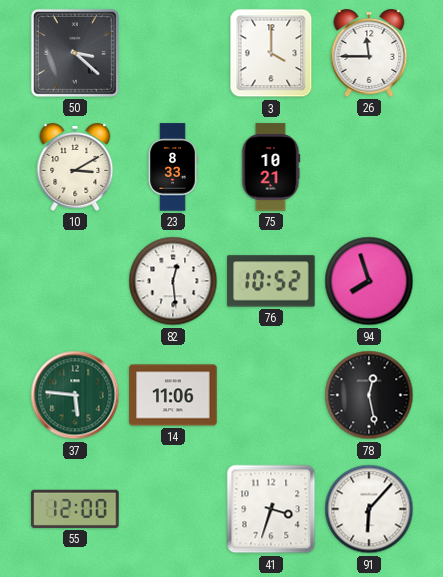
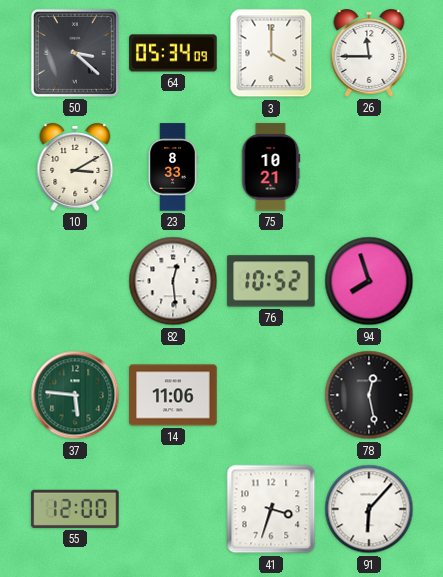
64: none -> 05:34 (173, 53)
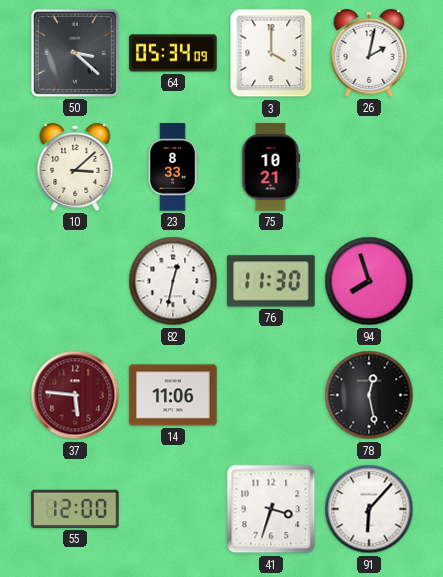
26: 11:45 -> 2:02 (369, 54)
10: 3:10 -> 3:08 (75, 168)
82: 12:29 -> 12:32 (173, 281)
76: 10:52 -> 11:30 (271, 281)
37 dial: green -> burgundy (75, 395)
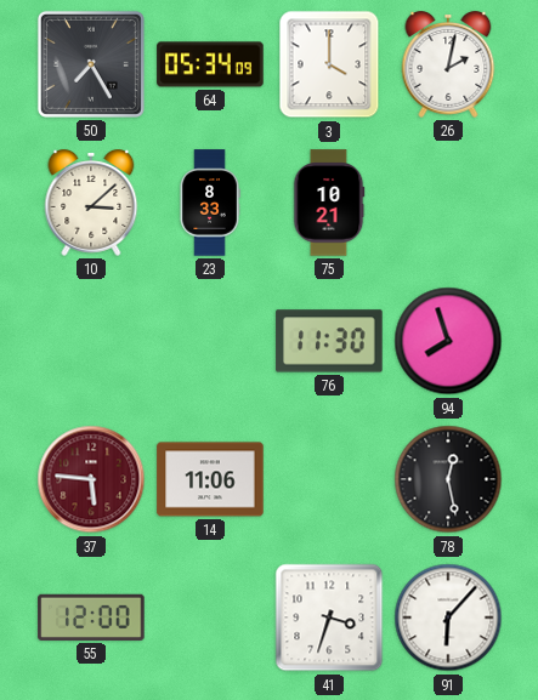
50: 3:22 -> 7:25 (91, 64)
82: 12:32 -> none (173, 281)
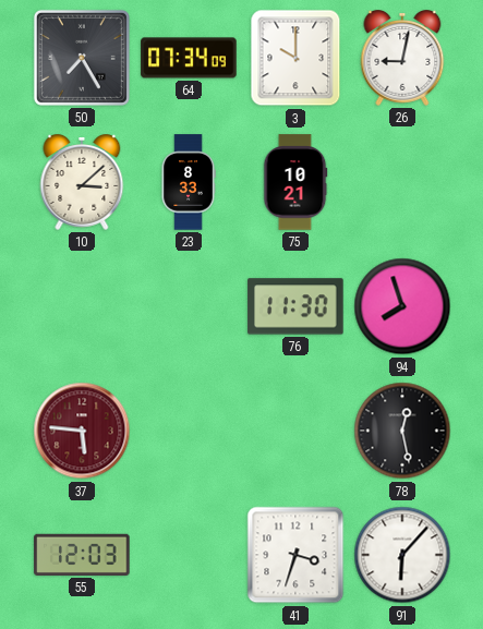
64: 05:34 -> 07:34 (189, 58)
3: 4:00 -> 10:00 (295, 58)
26: 2:02 -> 9:02 (402, 59)
14: 11:06 -> none (210, 479)
55: 12:00 -> 12:03 (82, 555)
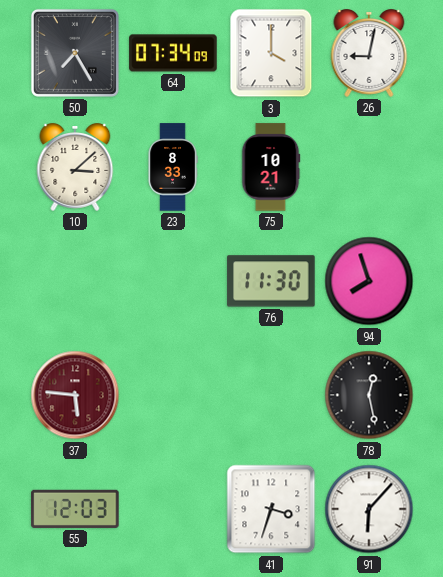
3: 10:00 -> 4:00 (271, 53)
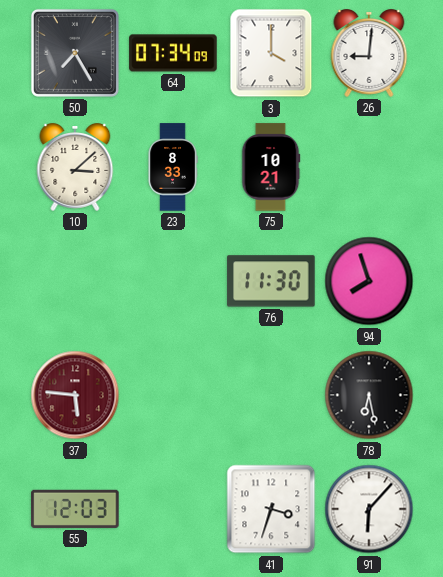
26: 9:02 -> 9:01 (369, 54)
78: 12:28 -> 6:28 (369, 395)
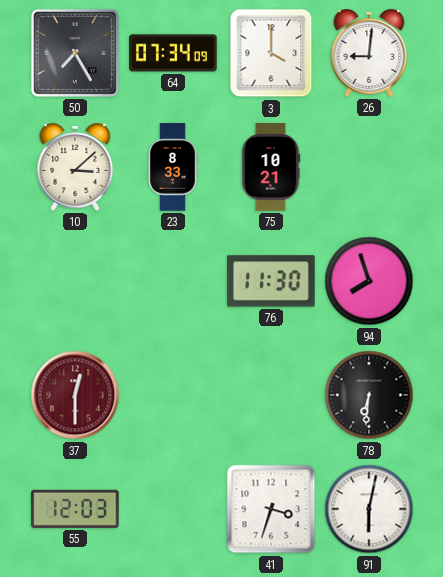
37: 5:46 -> 12:30 (75, 395)
78: 6:28 -> 6:31 (369, 395)
91: 6:07 -> 6:02 (369, 509)
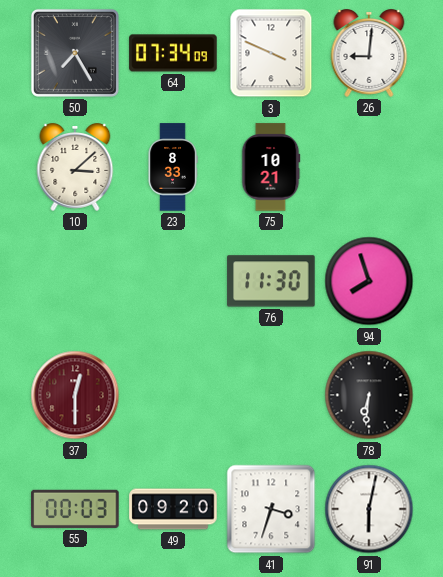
3: 4:00 -> 3:49 (271, 53)
55: 12:03 -> 00:03 (75, 509)
49: none -> 09:20 (173, 509)
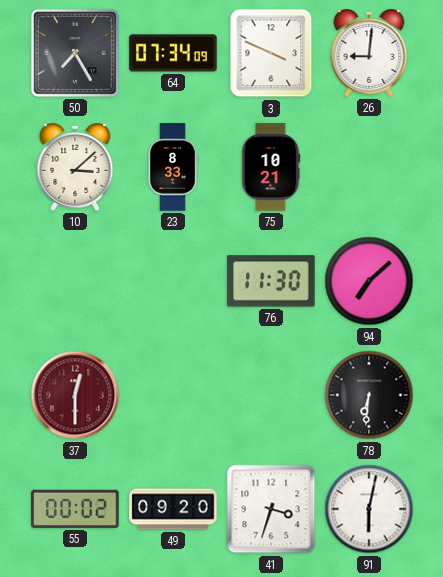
94: 7:57 -> 7:08 (369, 281)
55: 00:03 -> 00:02 (75, 509)
